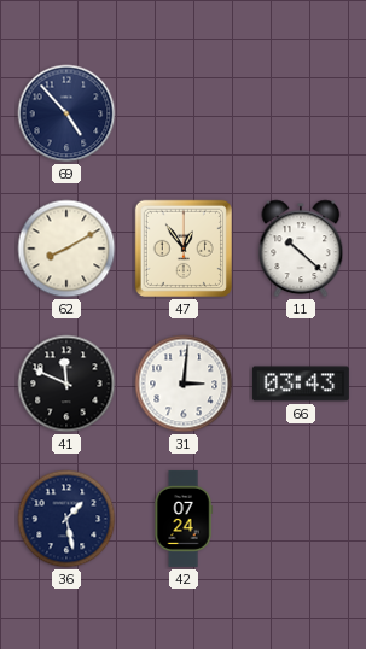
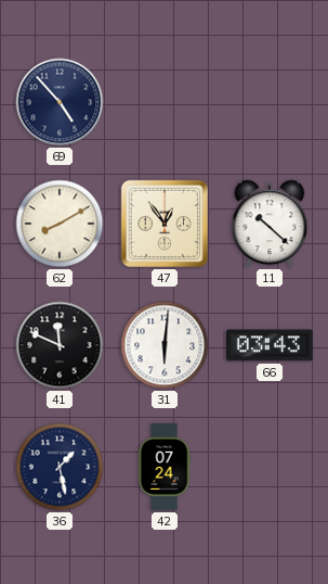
31: 3:01 -> 6:01 (165, 345)
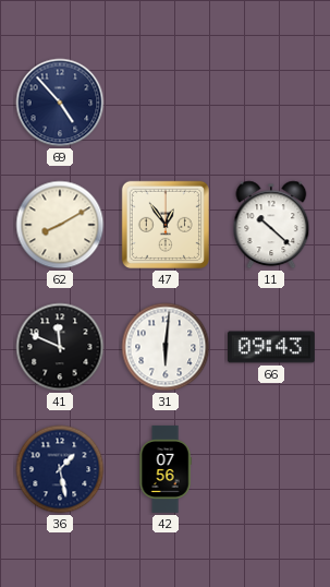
66: 03:43 -> 09:43 (271, 347)
42: 07:24 -> 07:56 (166, 469)
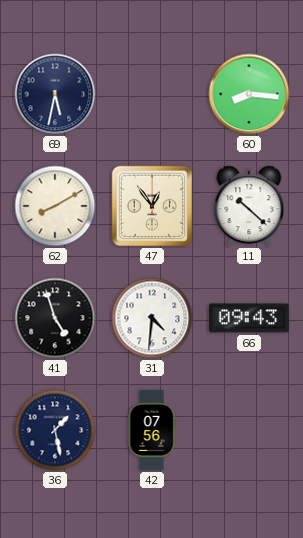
69: 4:53 -> 5:32 (55, 94)
60: none -> 8:16 (249, 94)
41: 11:49 -> 4:57 (55, 318)
31: 6:01 -> 4:31 (152, 318)
